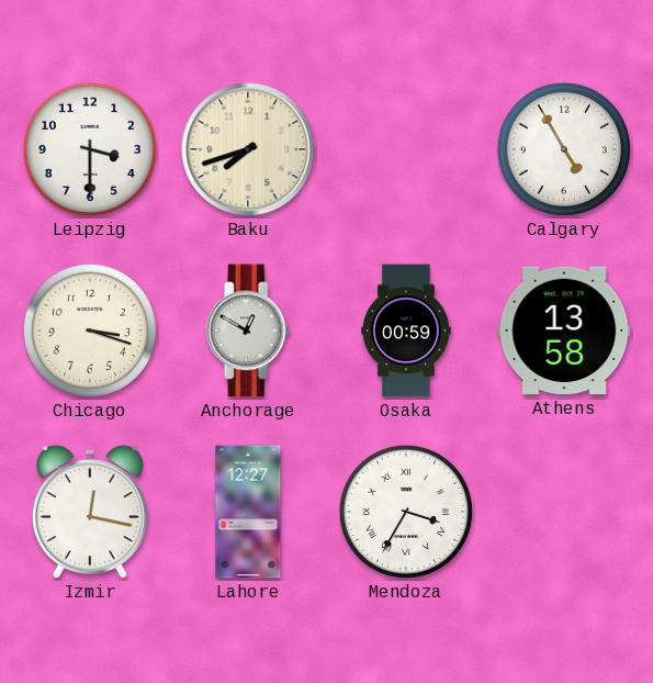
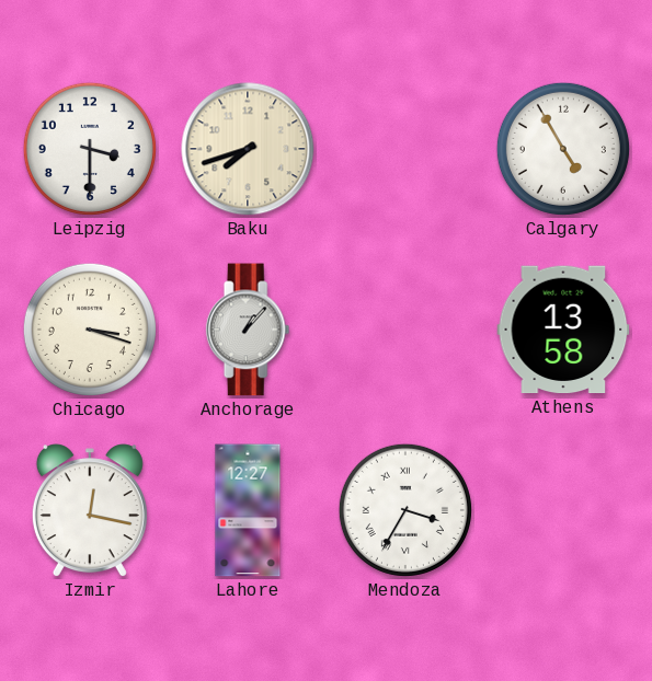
Anchorage: 12:50 -> 1:07 (248, 330)
Osaka: 00:59 -> none (406, 331)
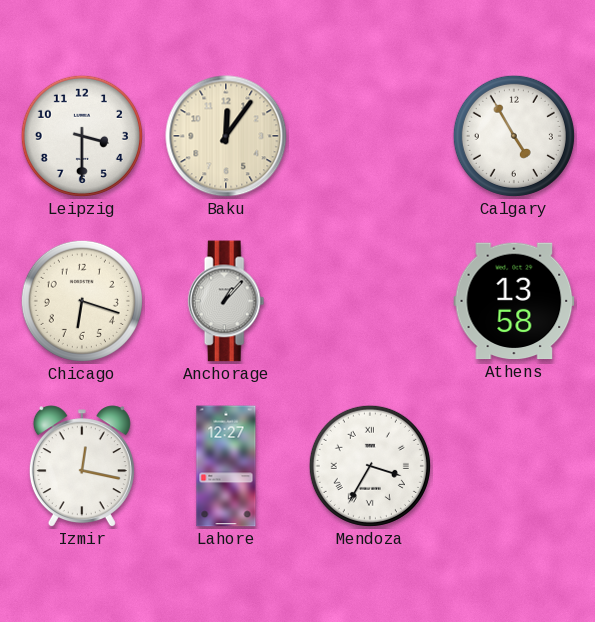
Baku: 7:42 -> 12:06 (226, 136)
Chicago: 3:18 -> 6:18 (82, 301)
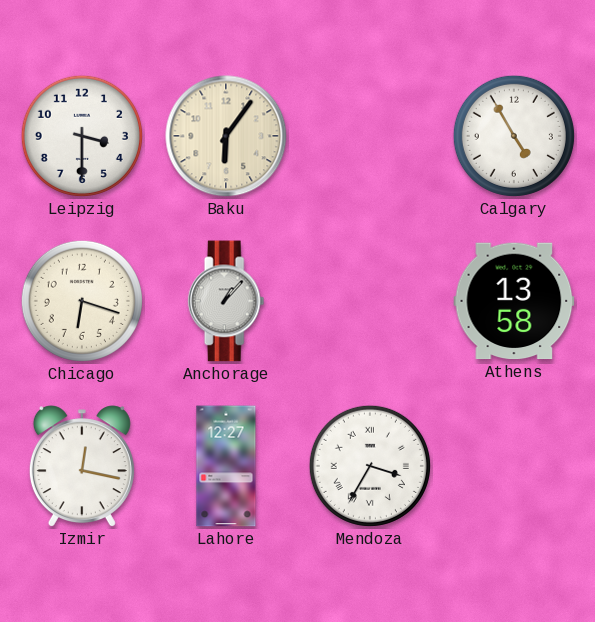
Baku: 12:06 -> 6:06 (226, 136)
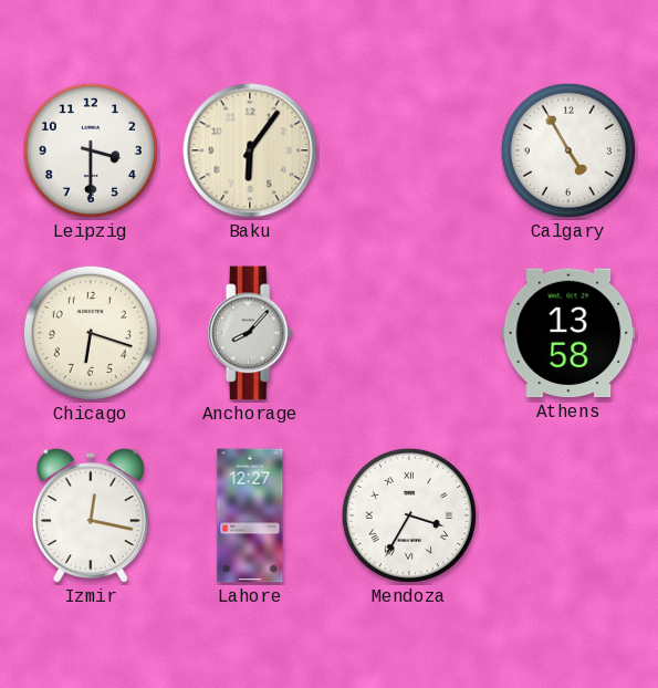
Anchorage: 1:07 -> 8:07 (250, 333)
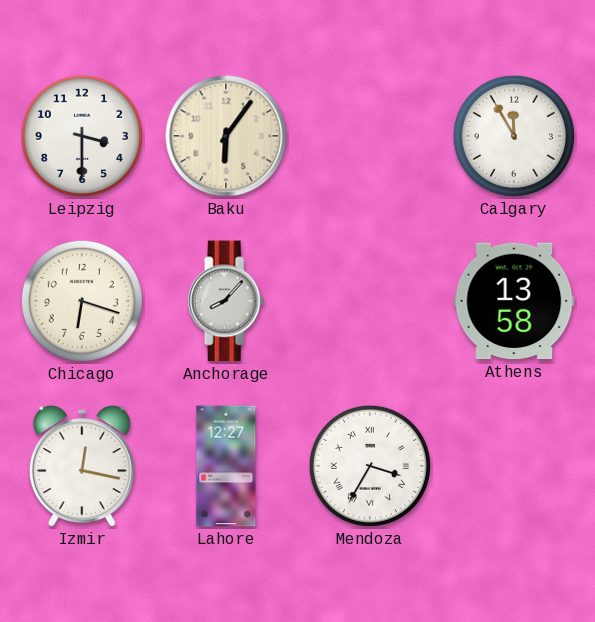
Calgary: 4:55 -> 11:55 (514, 136)
